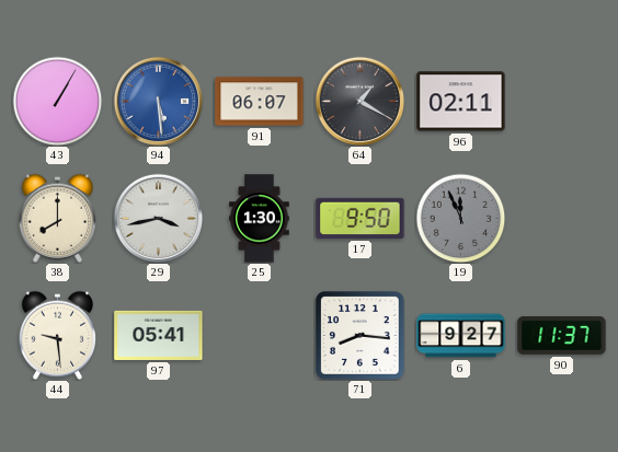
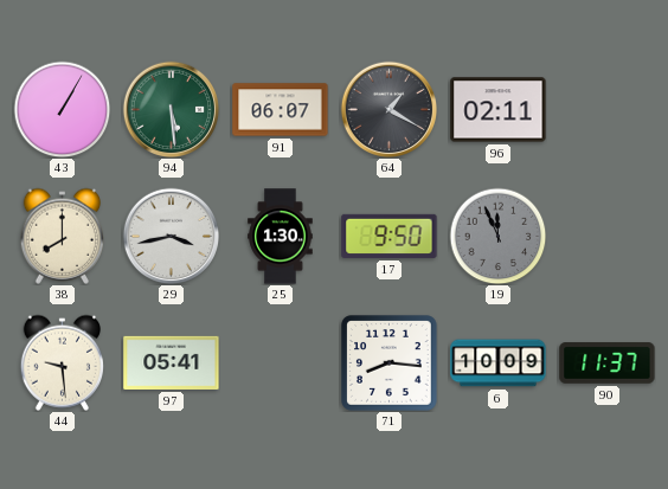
94 dial: blue -> green (171, 109)
6: 9:27 -> 10:09 (499, 363)
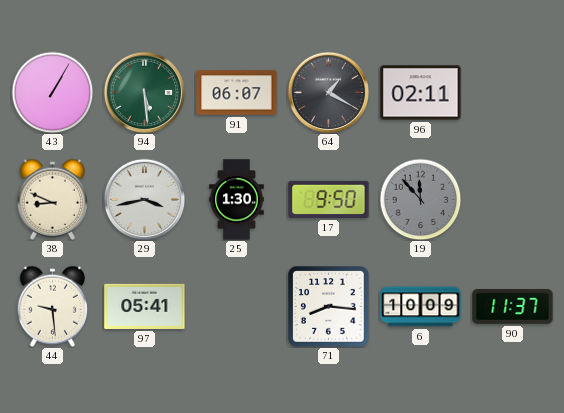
38: 8:00 -> 8:49 (52, 199)
19: 11:56 -> 11:53 (420, 199)
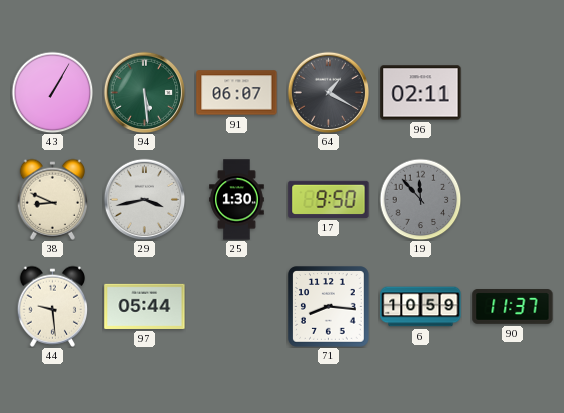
97: 05:41 -> 05:44 (145, 306)
6: 10:09 -> 10:59 (421, 307)
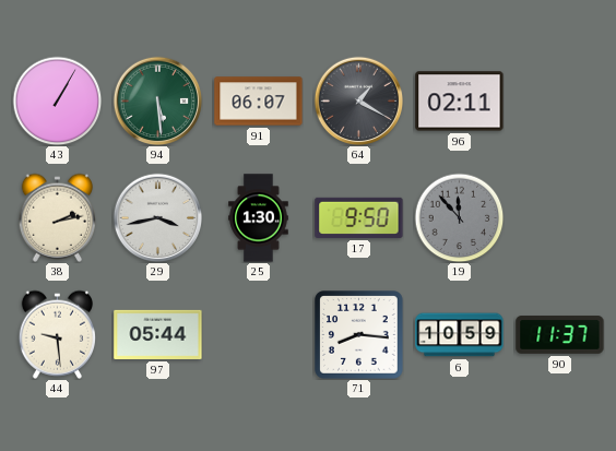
38: 8:49 -> 2:13 (57, 217)
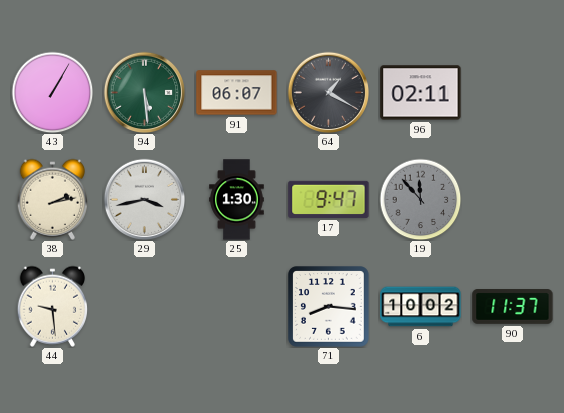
17: 9:50 -> 9:47 (329, 199)
97: 05:44 -> none (158, 334)
6: 10:59 -> 10:02 (421, 307)
